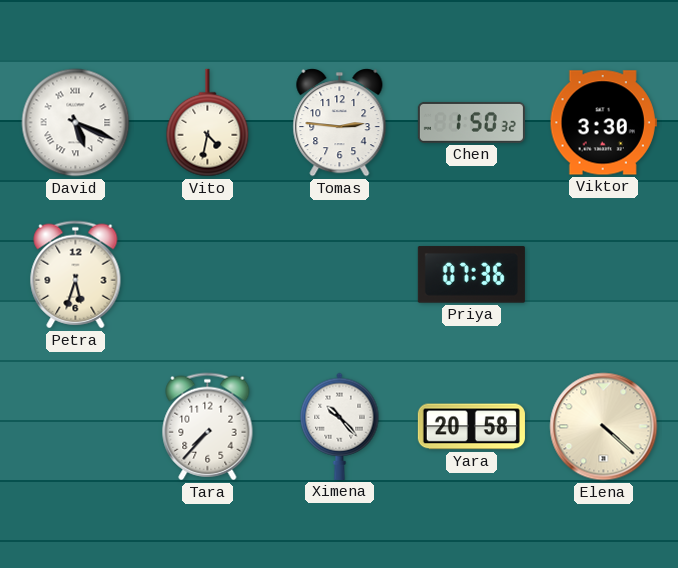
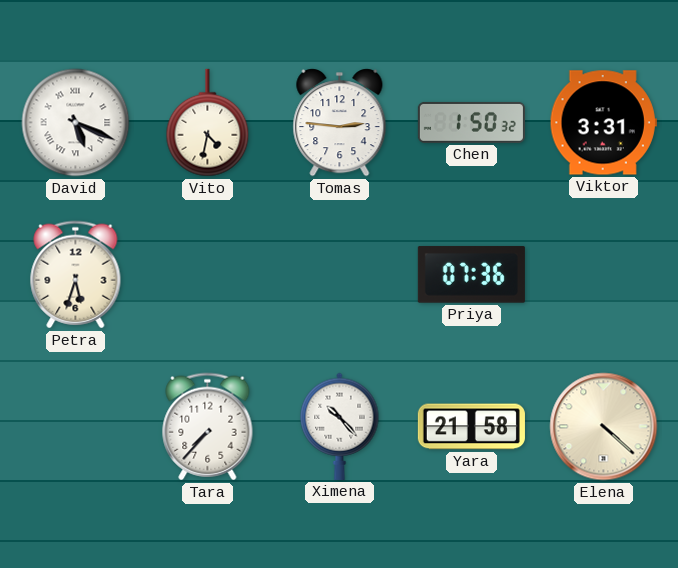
Viktor: 3:30 -> 3:31 (603, 123)
Yara: 20:58 -> 21:58 (471, 427)
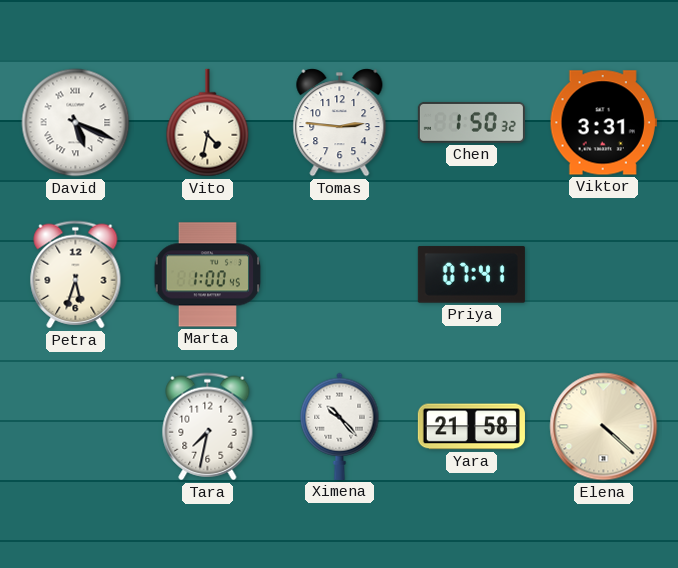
Marta: none -> 1:00 (208, 275)
Priya: 07:36 -> 07:41 (471, 275)
Tara: 7:37 -> 7:32 (208, 427)
